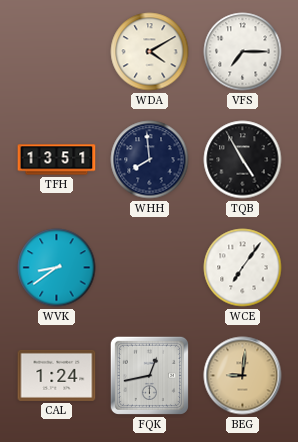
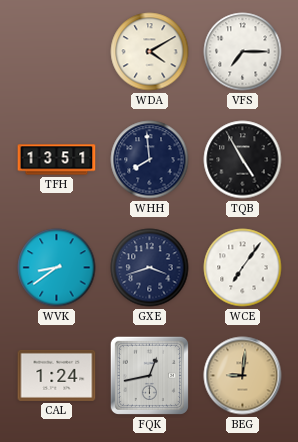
GXE: none -> 3:42 (150, 268)
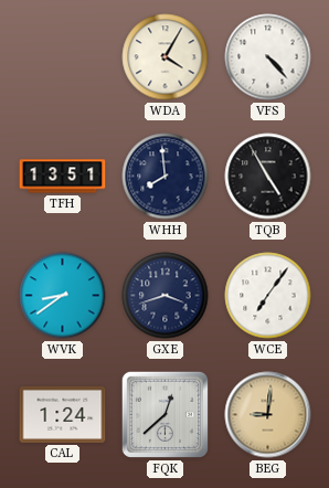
WDA: 4:10 -> 4:05 (166, 57)
VFS: 7:15 -> 4:23 (268, 57)
FQK: 12:43 -> 12:38 (164, 414)
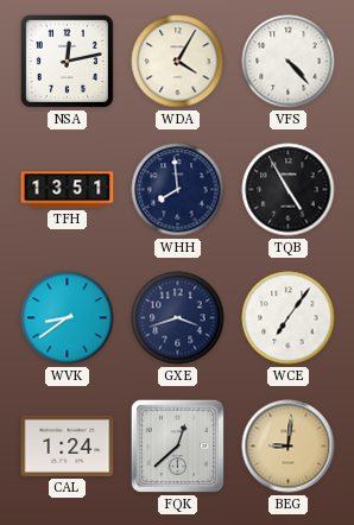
NSA: none -> 12:13 (67, 61)
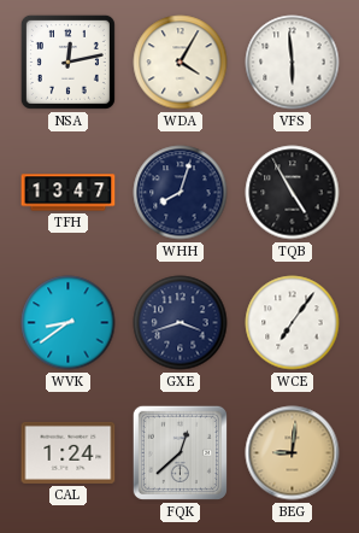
VFS: 4:23 -> 5:59 (293, 63)
TFH: 13:51 -> 13:47 (69, 193)
WHH: 7:59 -> 8:03 (181, 193)
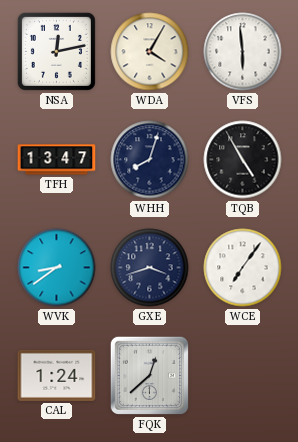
BEG: 9:01 -> none (293, 453)
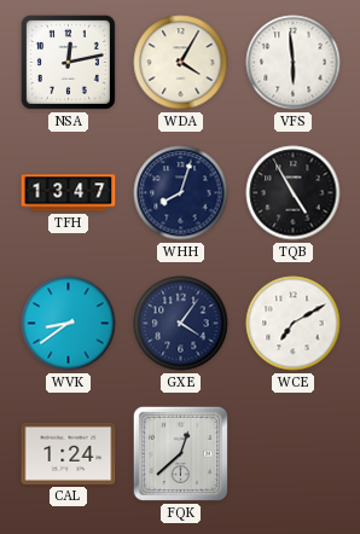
GXE: 3:42 -> 4:06 (181, 324)
WCE: 7:06 -> 7:10 (294, 324)
